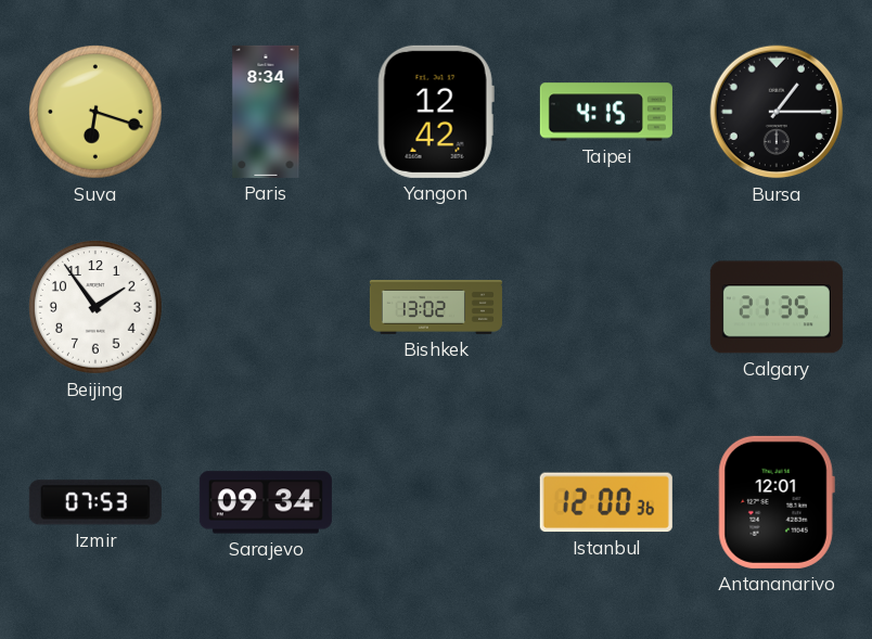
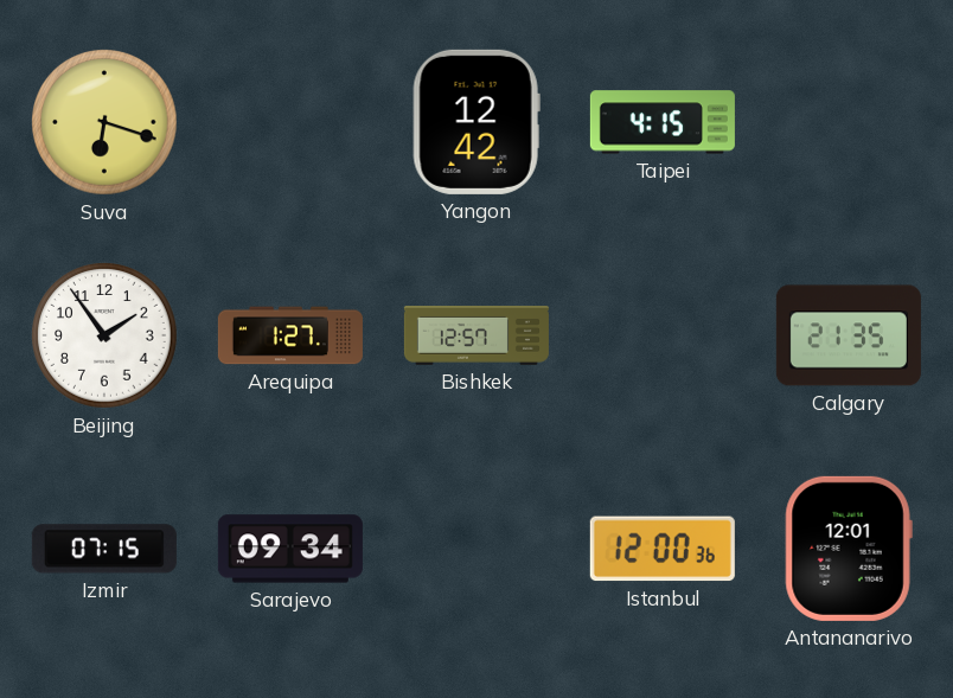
Paris: 8:34 -> none (266, 112)
Bursa: 1:15 -> none (777, 112)
Arequipa: none -> 1:27 (290, 335)
Bishkek: 13:02 -> 12:57 (476, 337)
Izmir: 07:53 -> 07:15 (104, 549)
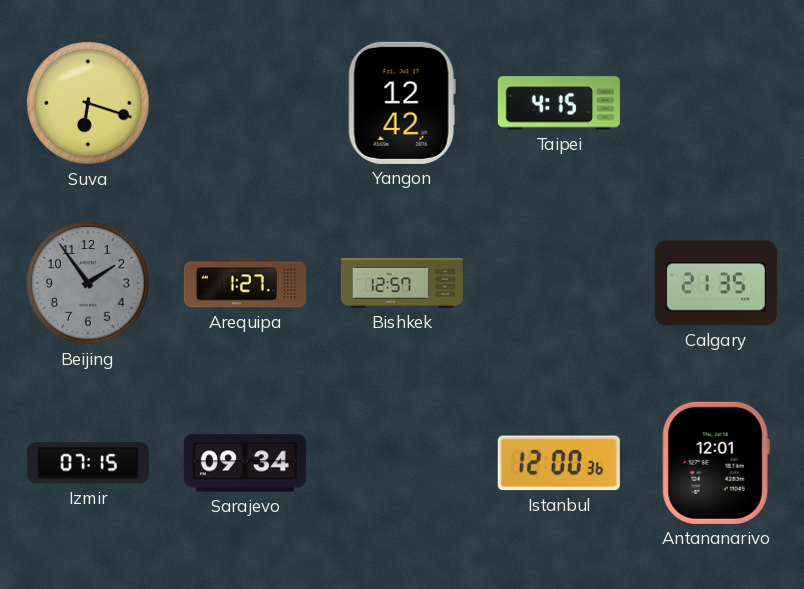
Beijing dial: white -> grey (88, 283)
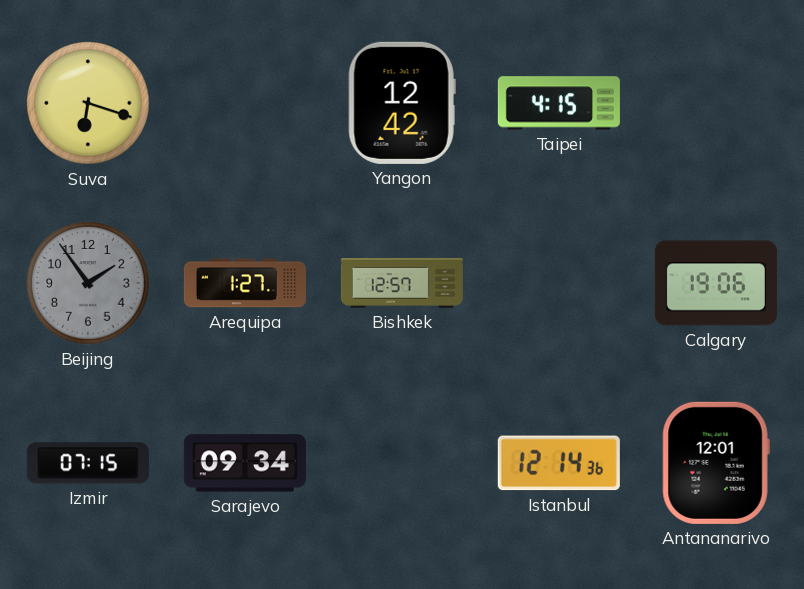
Calgary: 21:35 -> 19:06 (716, 283)
Istanbul: 12:00 -> 12:14 (559, 463)
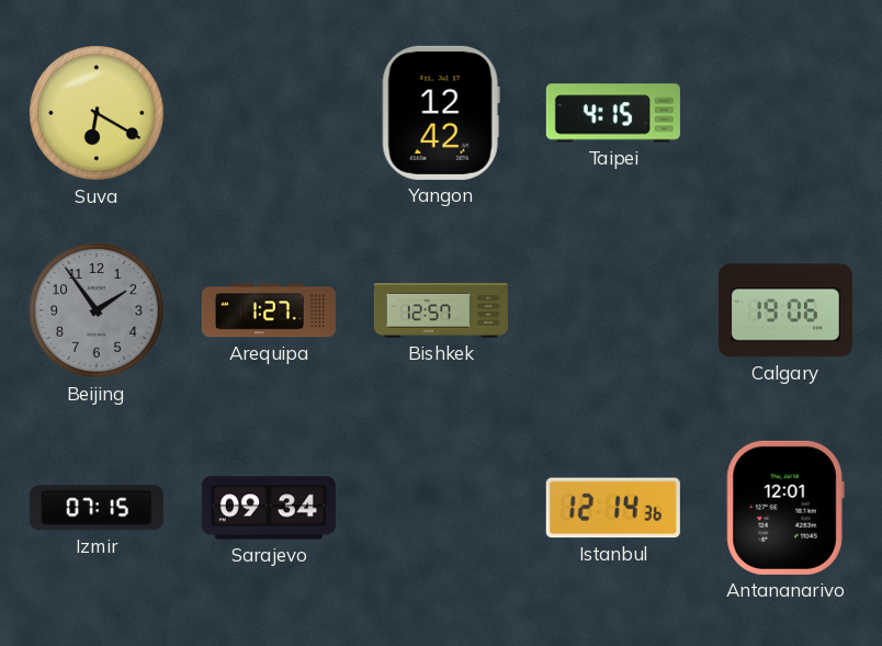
Suva: 6:18 -> 6:20 (97, 113)
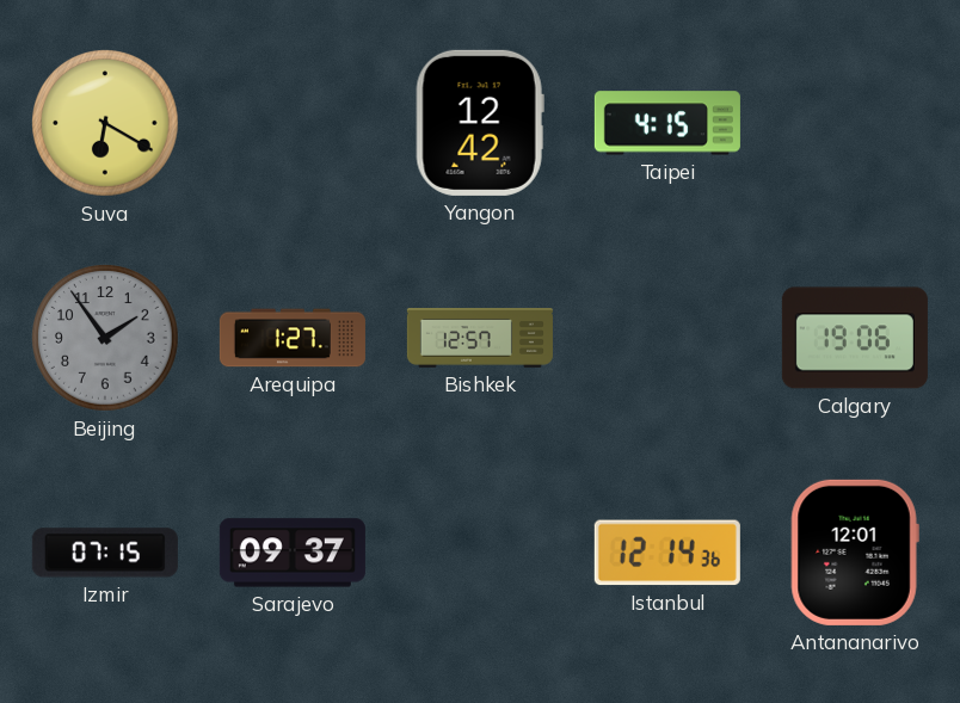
Sarajevo: 09:34 -> 09:37 (293, 553)
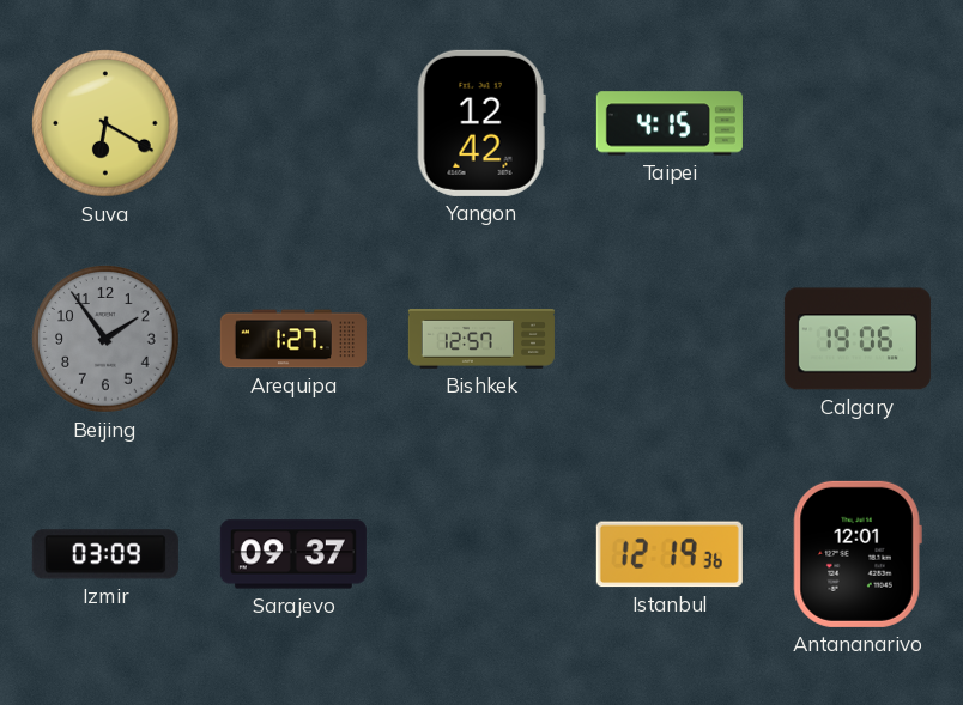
Izmir: 07:15 -> 03:09 (105, 554)
Istanbul: 12:14 -> 12:19 (670, 554)
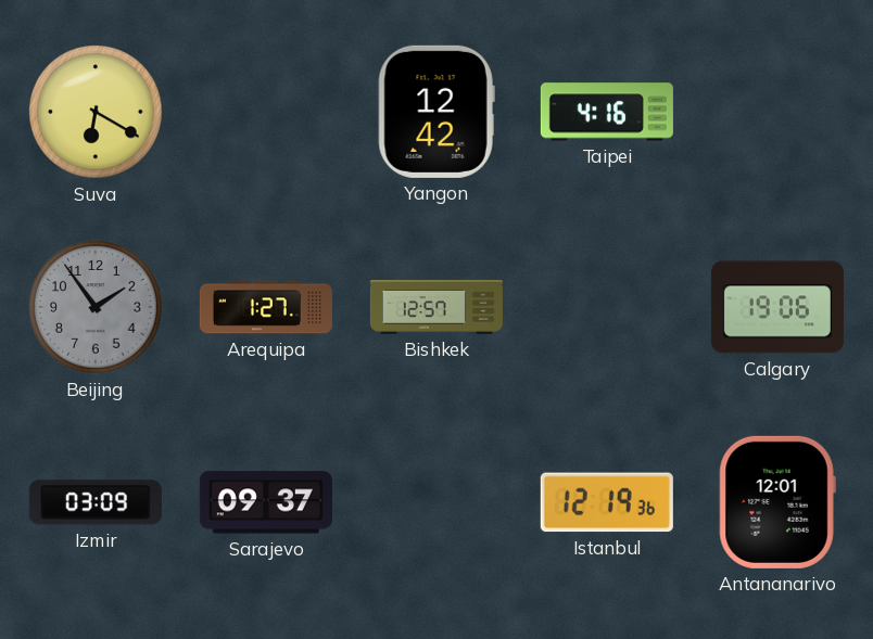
Taipei: 4:15 -> 4:16 (607, 112)
